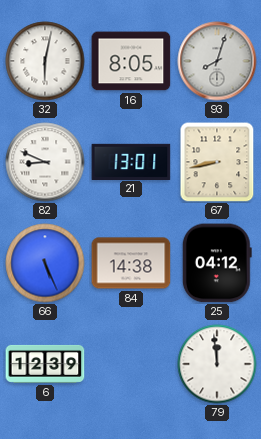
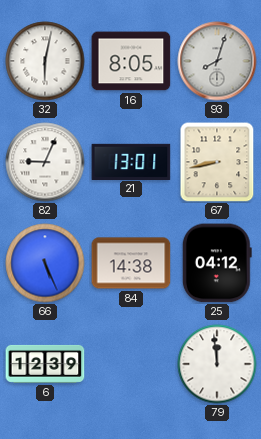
82: 8:49 -> 9:04 (45, 162)
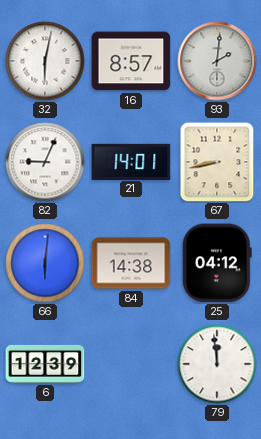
16: 8:05 -> 8:57 (131, 61)
93: 8:03 -> 2:01 (217, 61)
21: 13:01 -> 14:01 (131, 161)
66: 5:26 -> 6:01 (45, 263)
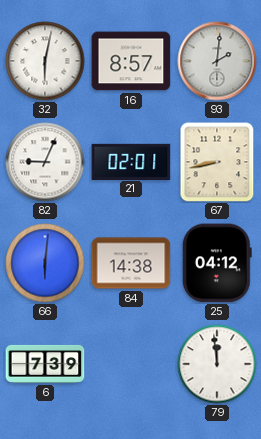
21: 14:01 -> 02:01 (131, 161)
6: 12:39 -> 7:39 (45, 364)
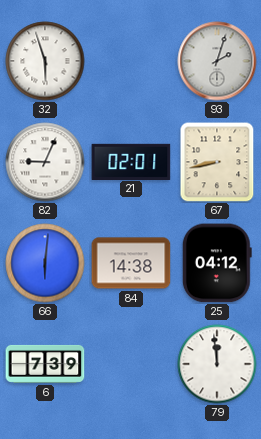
32: 6:02 -> 5:57 (45, 61)
16: 8:57 -> none (131, 61)
93: 2:01 -> 2:03 (217, 61)
